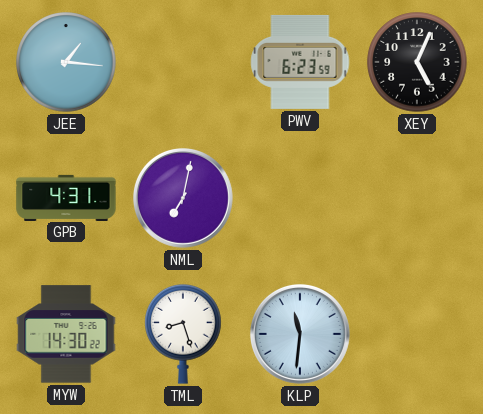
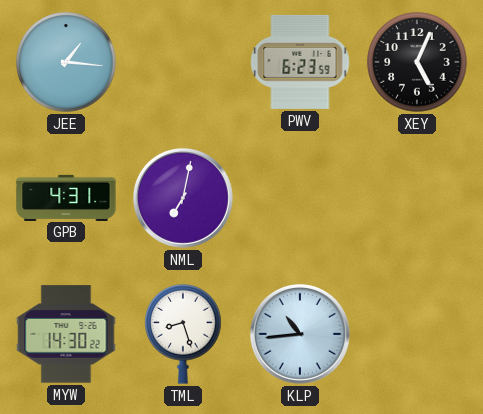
KLP: 11:31 -> 10:44 (300, 334)
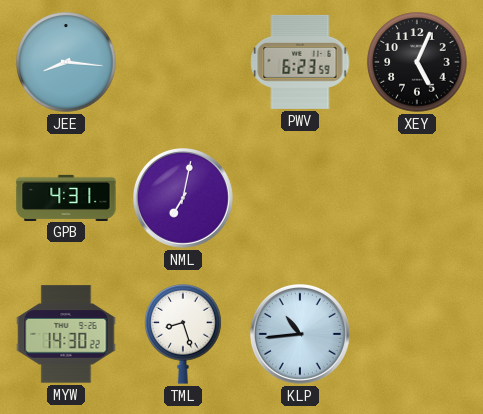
JEE: 1:16 -> 8:16 (66, 62)
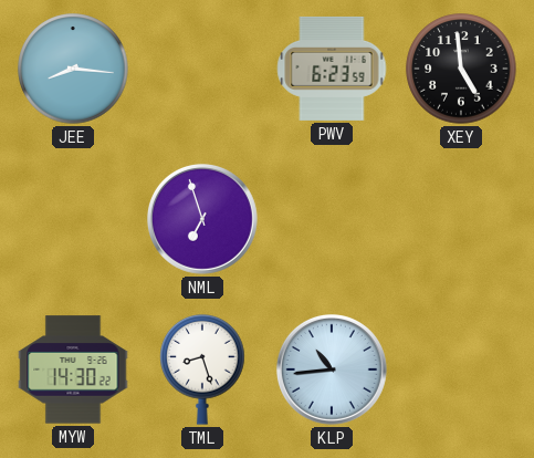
XEY: 5:04 -> 4:59 (461, 69)
GPB: 4:31 -> none (66, 197)
NML: 7:02 -> 6:57 (202, 219)
